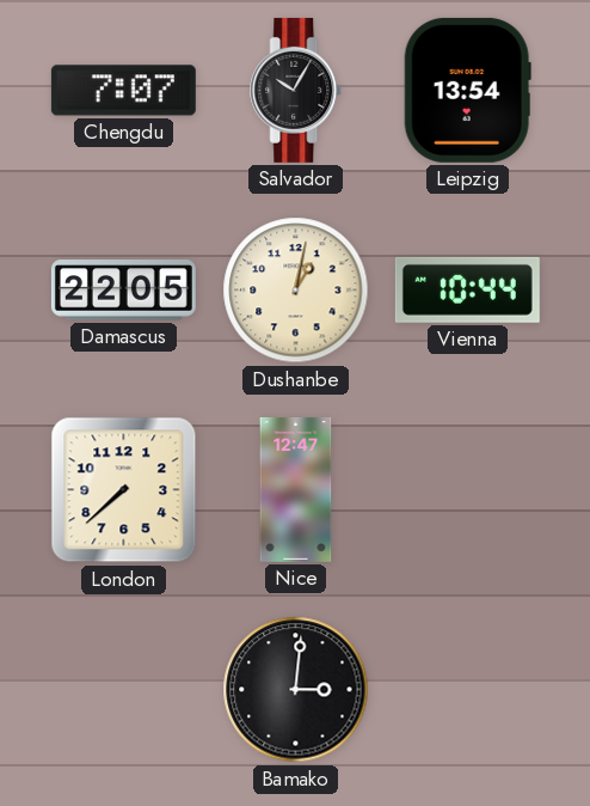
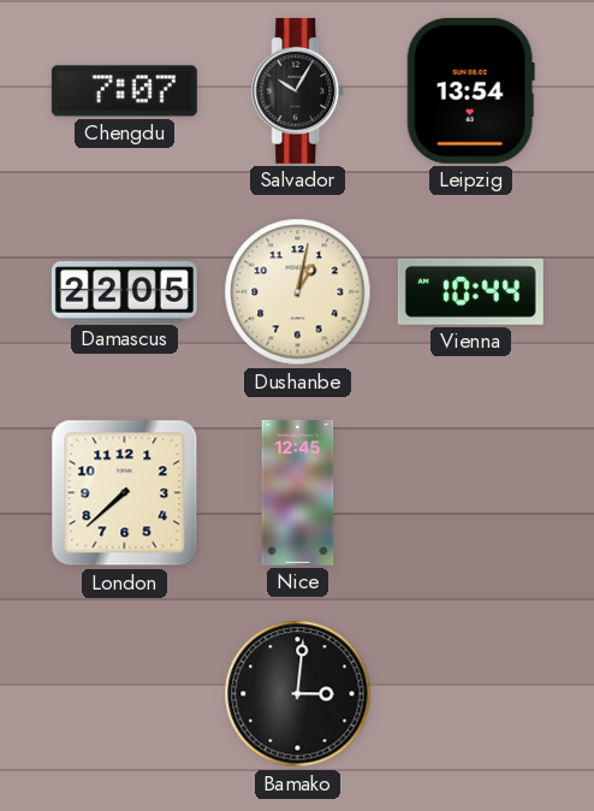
Nice: 12:47 -> 12:45 (298, 492)
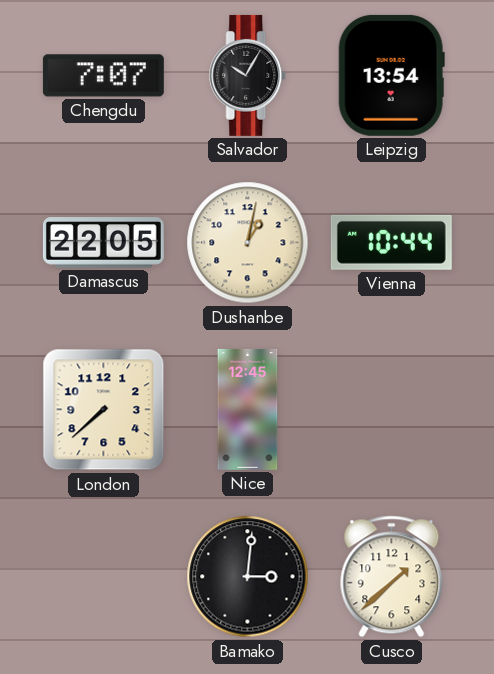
Cusco: none -> 1:38 (392, 577)
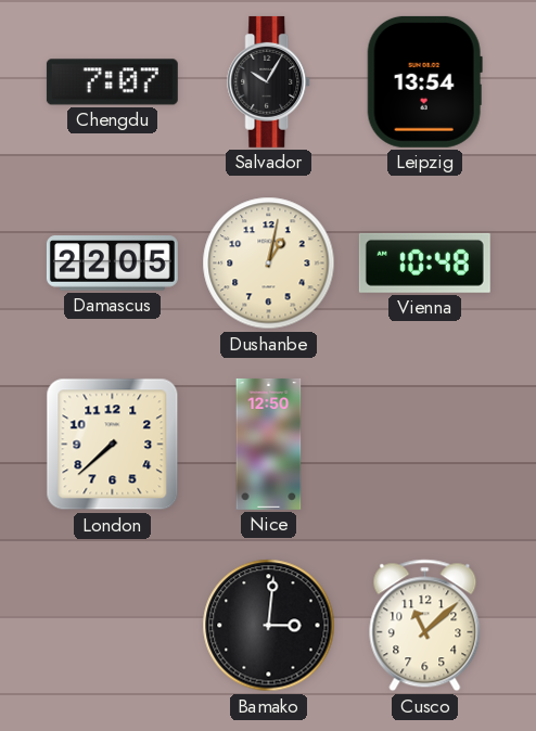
Vienna: 10:44 -> 10:48 (424, 262)
Nice: 12:45 -> 12:50 (269, 444)
Cusco: 1:38 -> 11:08 (425, 626)
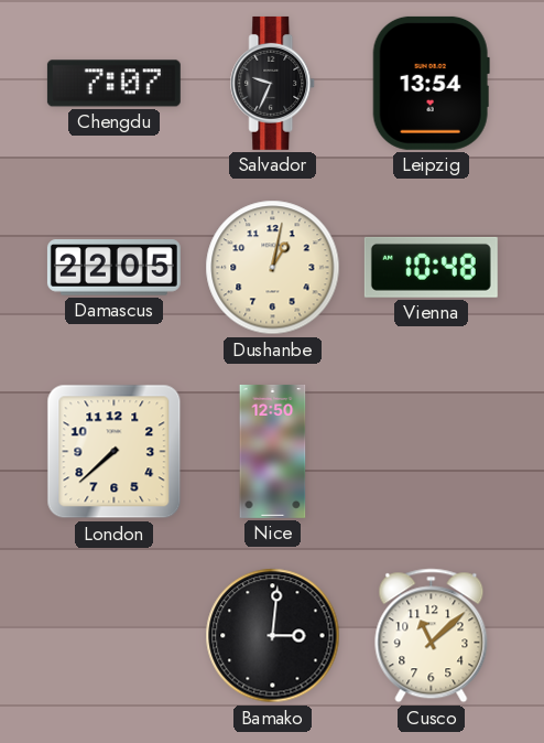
Salvador: 10:05 -> 9:34 (273, 83)
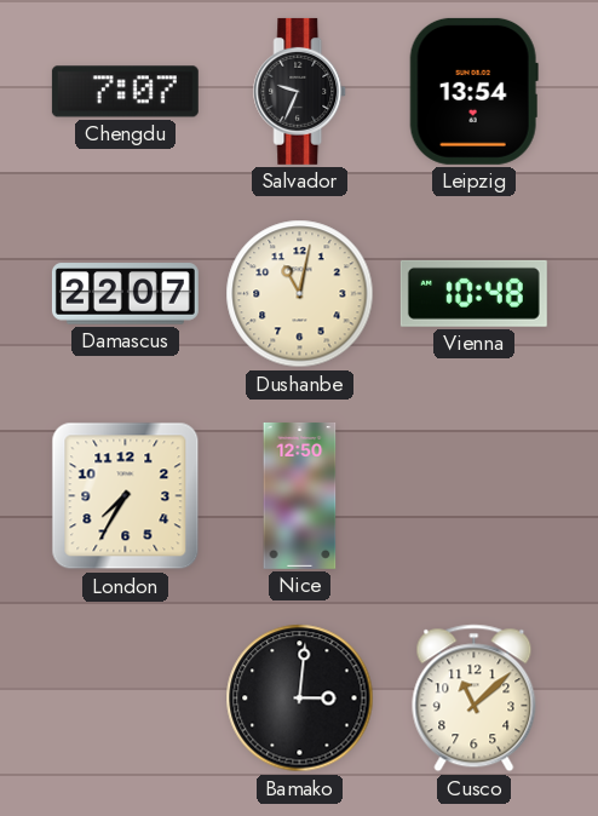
Damascus: 22:05 -> 22:07 (125, 294)
Dushanbe: 1:02 -> 11:02 (300, 294)
London: 7:38 -> 7:35 (126, 496)
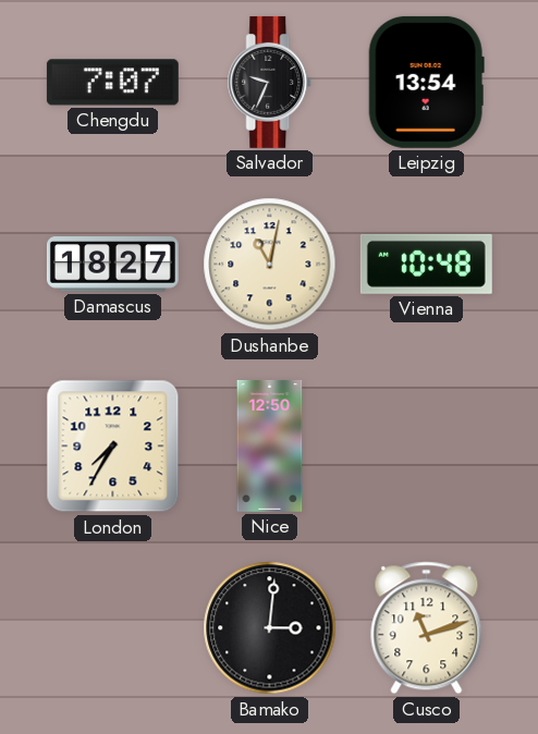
Damascus: 22:07 -> 18:27 (112, 265)
Cusco: 11:08 -> 11:12 (427, 628)
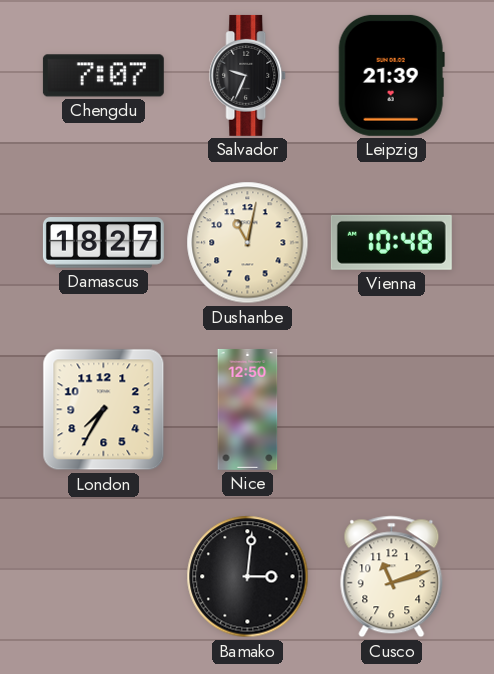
Leipzig: 13:54 -> 21:39 (391, 75)
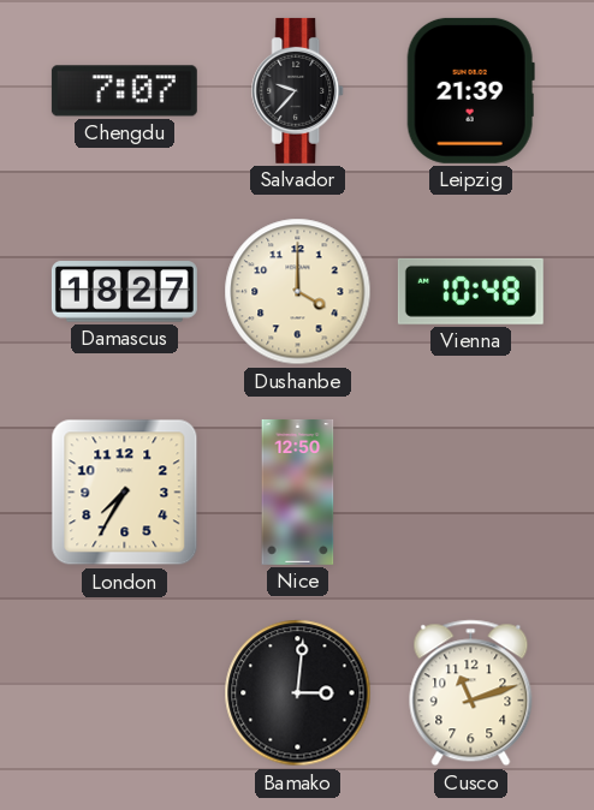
Salvador: 9:34 -> 9:37 (298, 90)
Dushanbe: 11:02 -> 4:00 (298, 292)
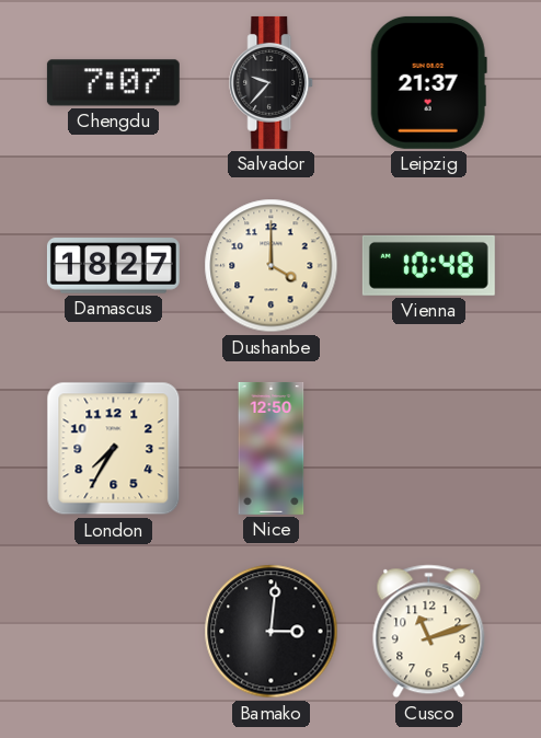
Leipzig: 21:39 -> 21:37 (428, 82)
